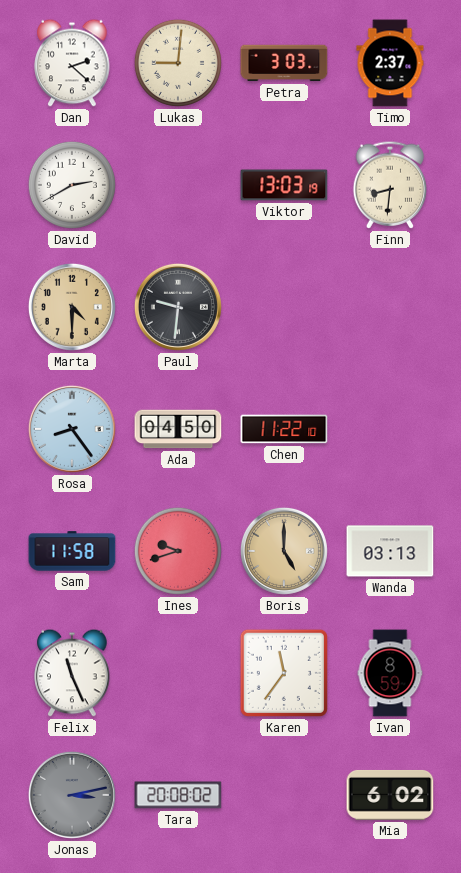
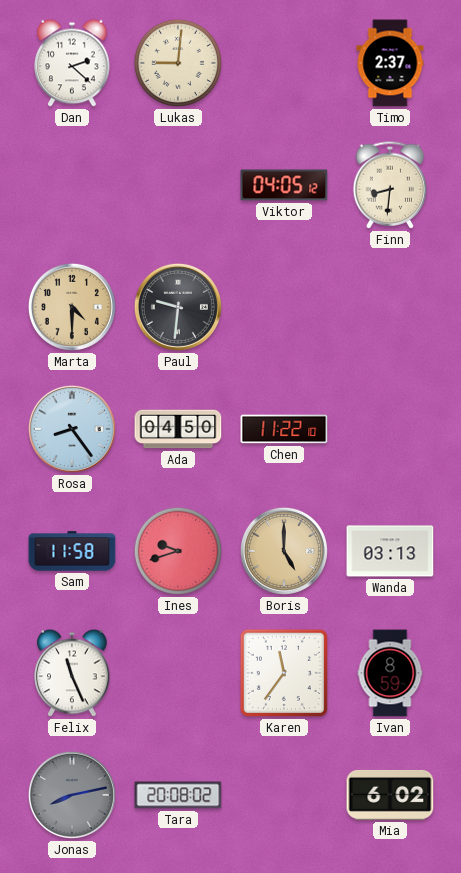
Petra: 3:03 -> none (284, 63)
David: 2:40 -> none (72, 185)
Viktor: 13:03 -> 04:05 (284, 185)
Jonas: 3:13 -> 8:13 (72, 795)
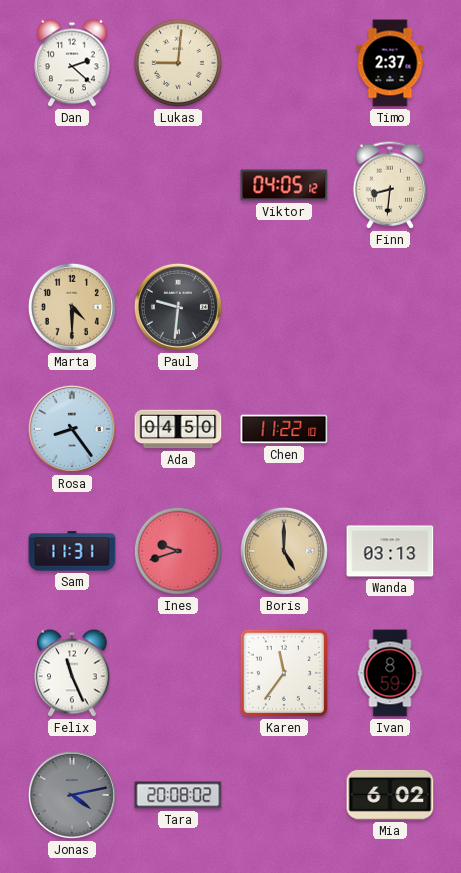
Sam: 11:58 -> 11:31 (72, 551)
Jonas: 8:13 -> 4:13 (72, 795)
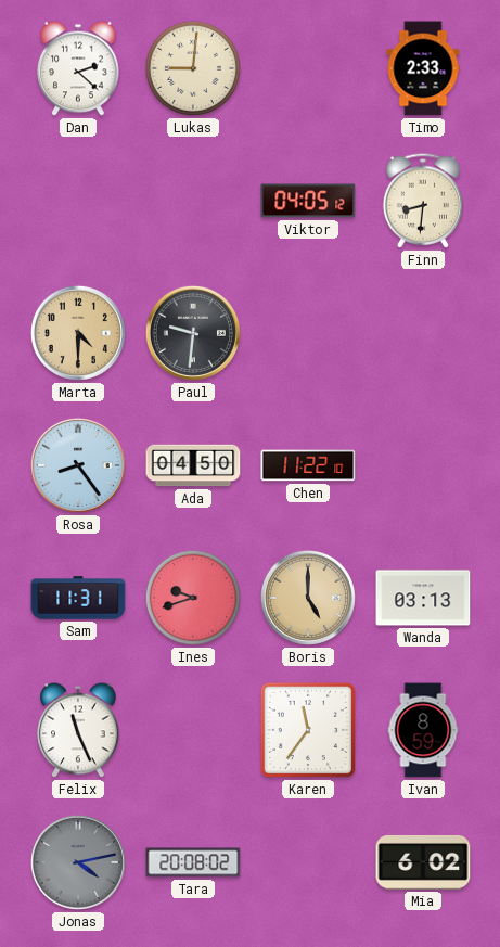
Timo: 2:37 -> 2:33 (423, 68)
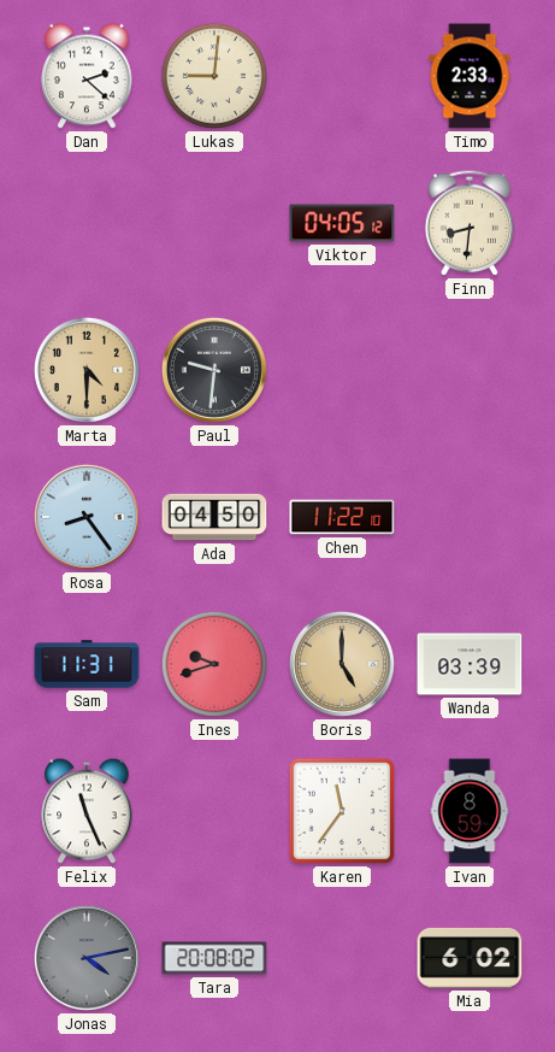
Wanda: 03:13 -> 03:39 (470, 664)
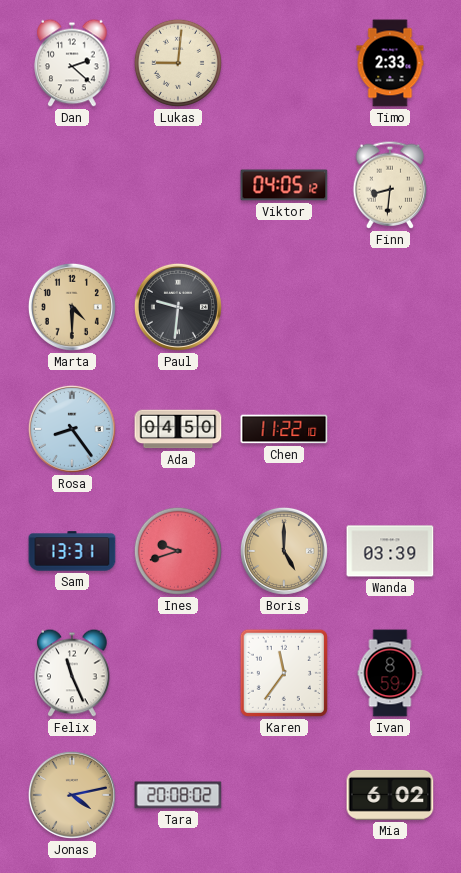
Sam: 11:31 -> 13:31 (72, 551)
Jonas dial: grey -> champagne (72, 795)
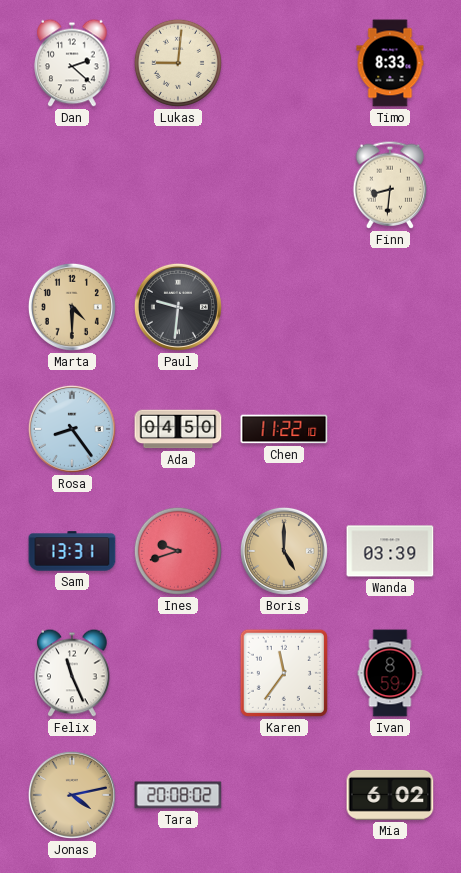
Timo: 2:33 -> 8:33 (390, 63)
Viktor: 04:05 -> none (284, 185)
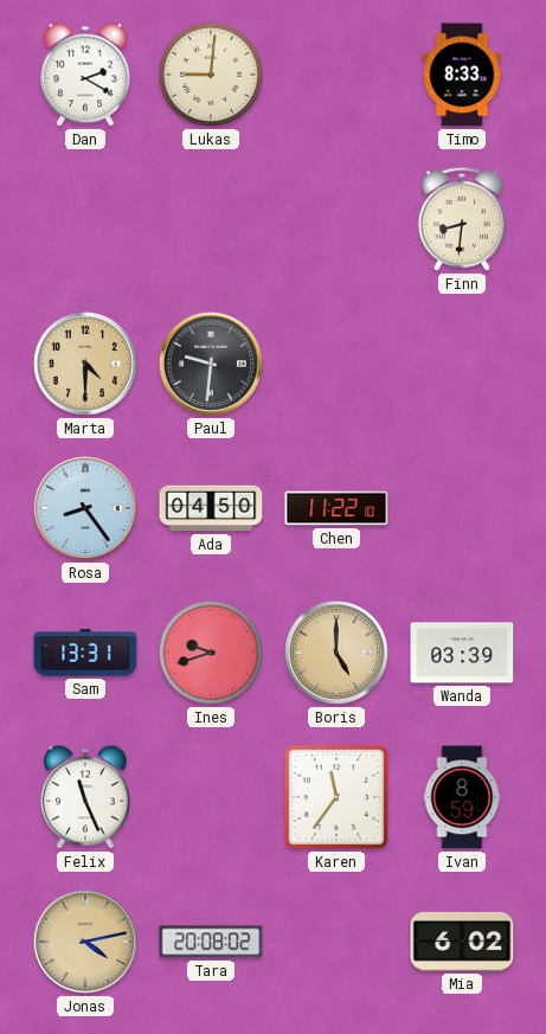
Dan: 2:22 -> 2:20 (85, 75)
